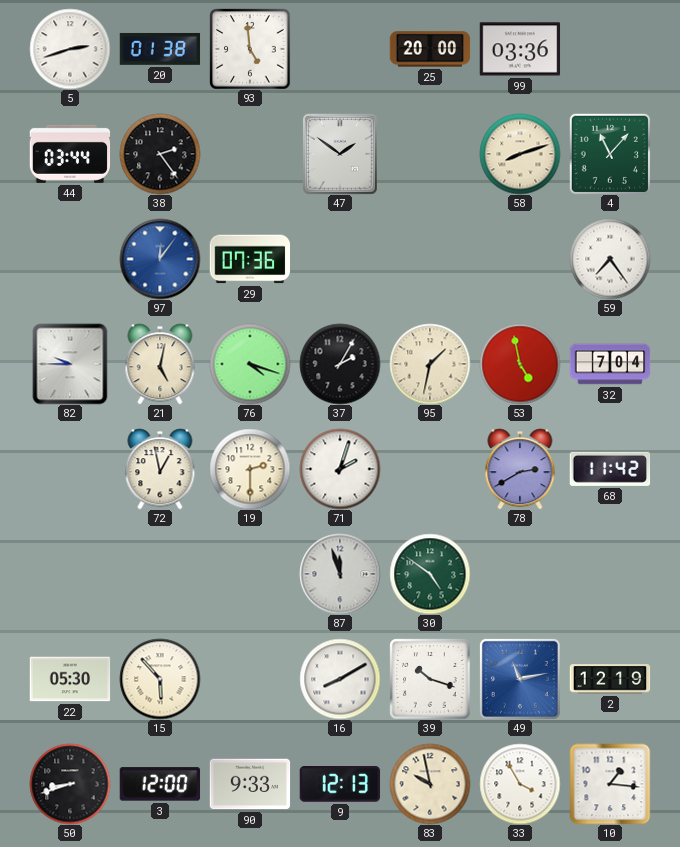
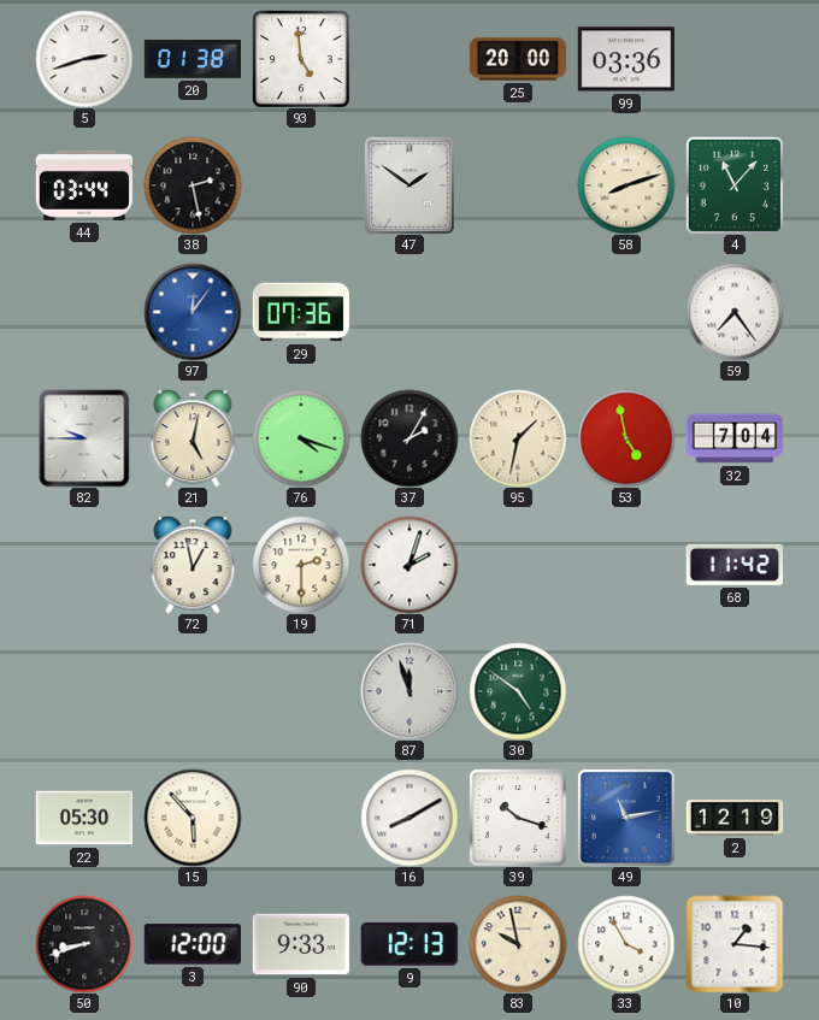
38: 2:24 -> 2:28 (193, 185)
78: 2:40 -> none (520, 469)
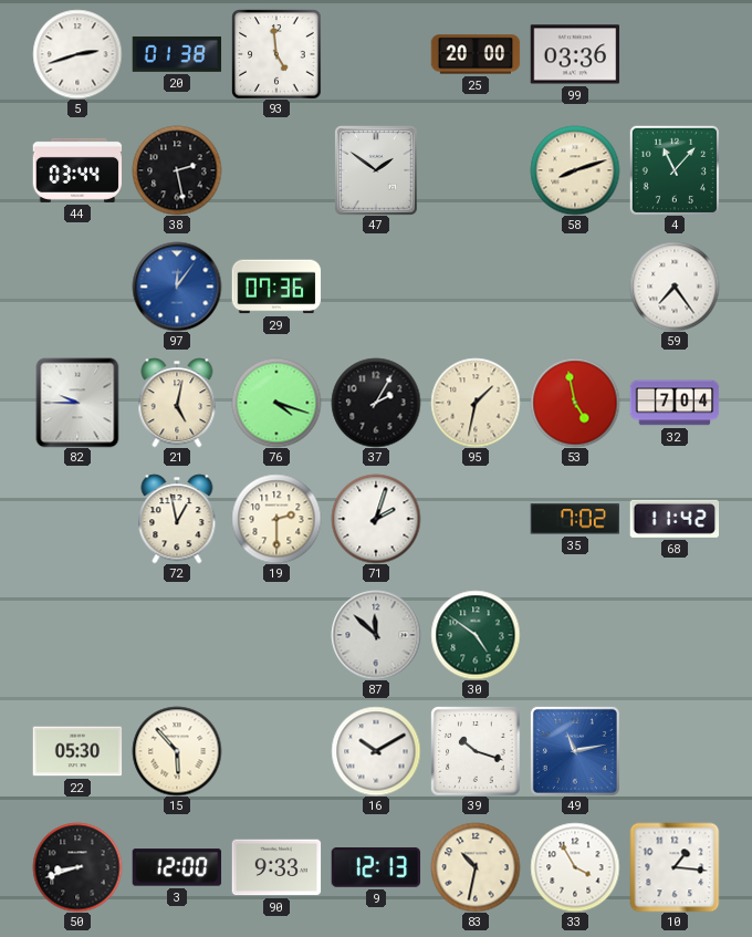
35: none -> 7:02 (574, 519)
87: 11:57 -> 11:52 (376, 635)
16: 8:10 -> 10:10 (376, 751)
2: 12:19 -> none (735, 818)
83: 9:58 -> 10:32 (476, 867)
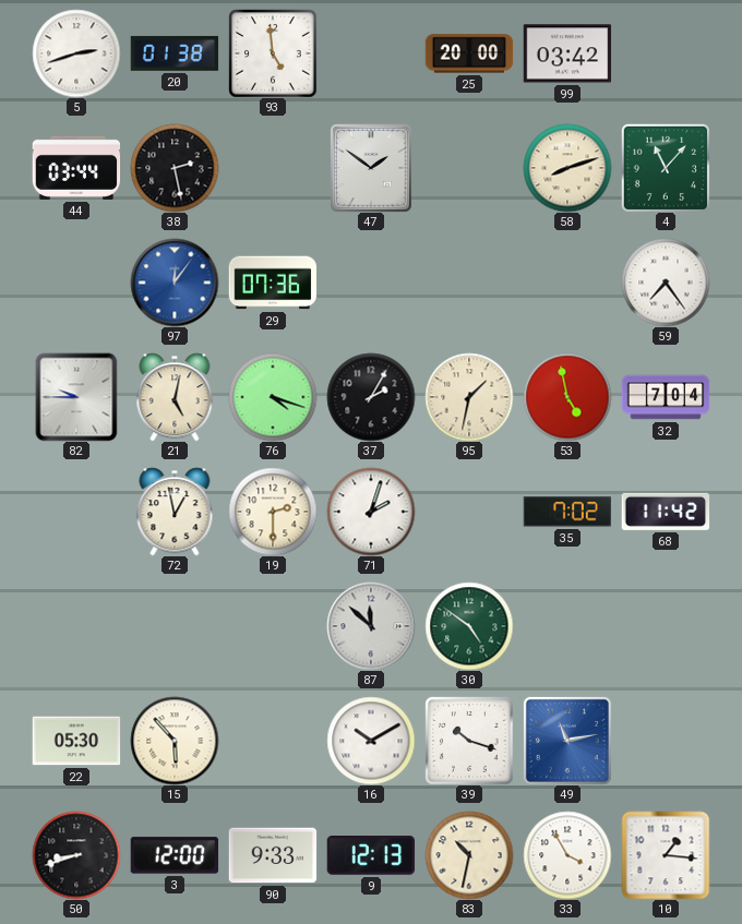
99: 03:36 -> 03:42 (567, 53)
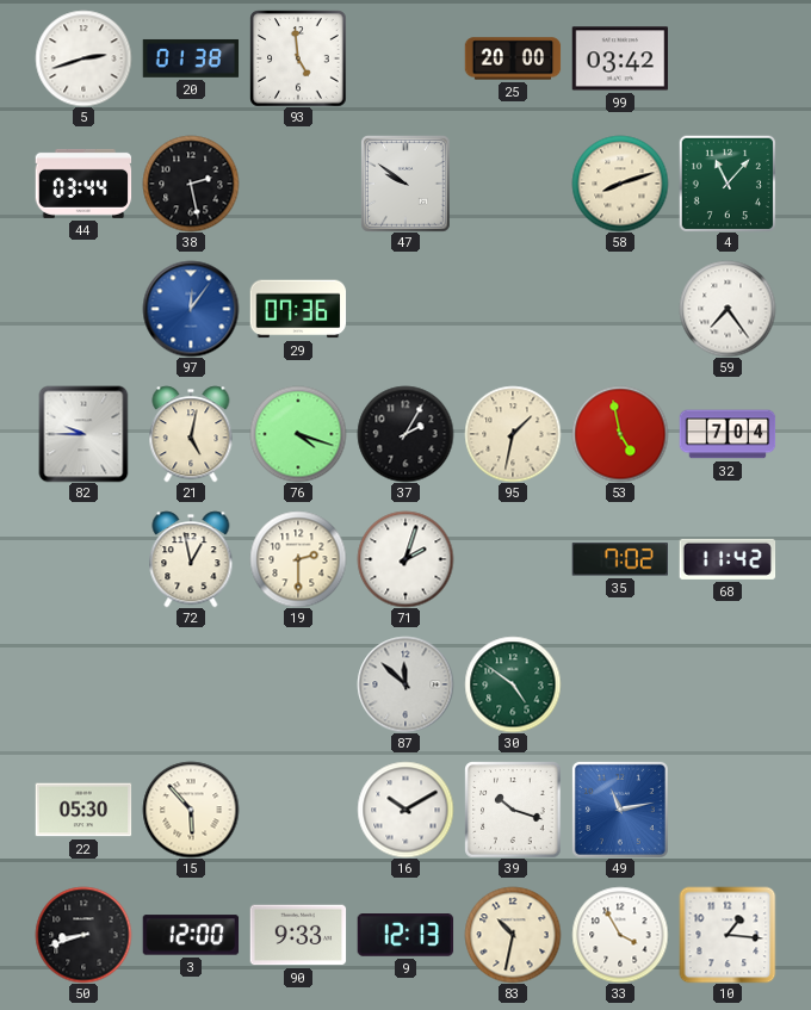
47: 1:51 -> 9:51 (407, 184)
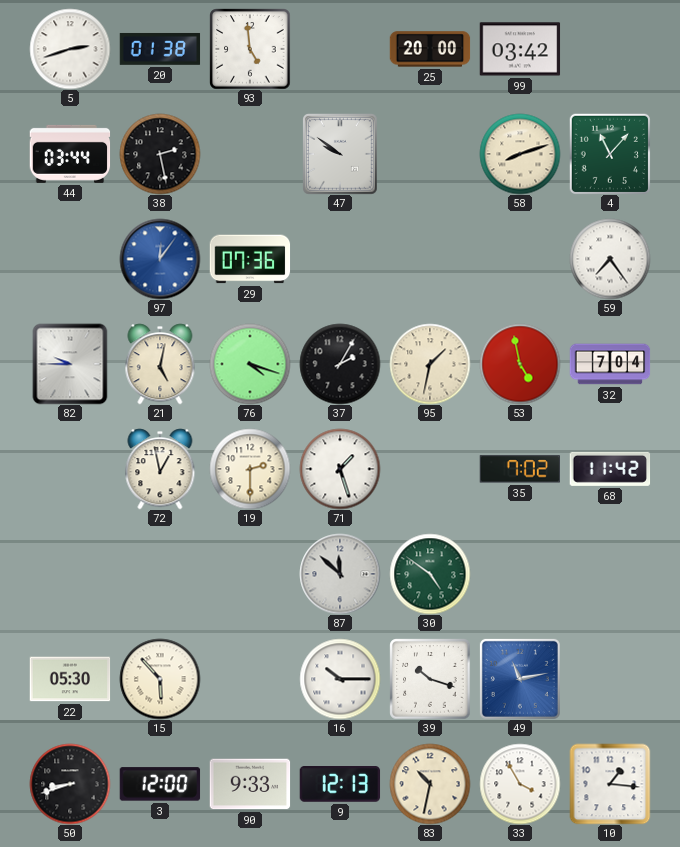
71: 2:03 -> 1:27 (340, 469)
16: 10:10 -> 10:15 (340, 679)
